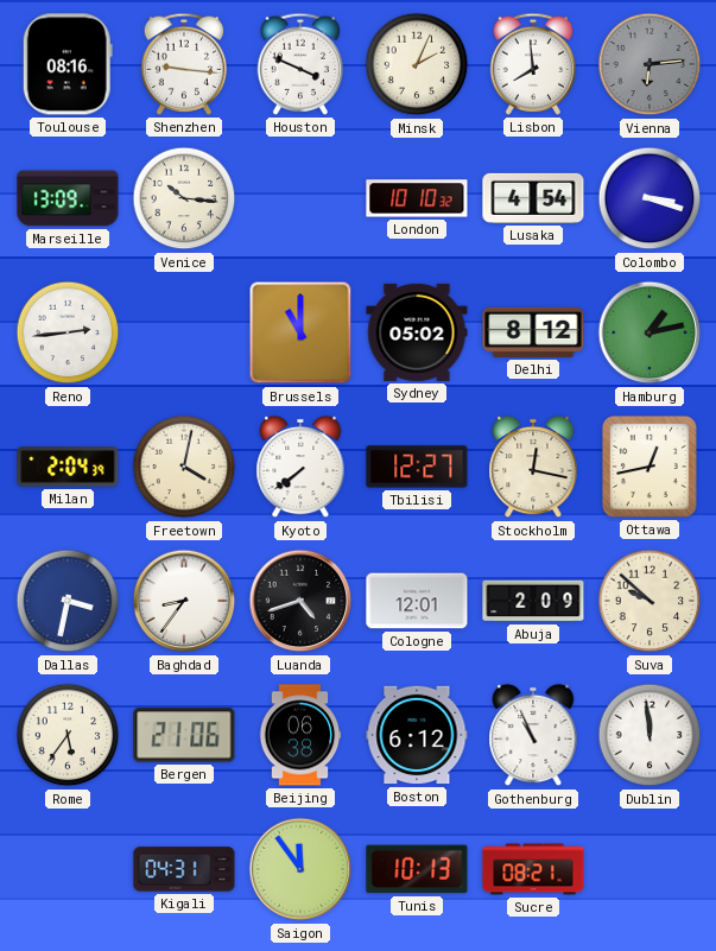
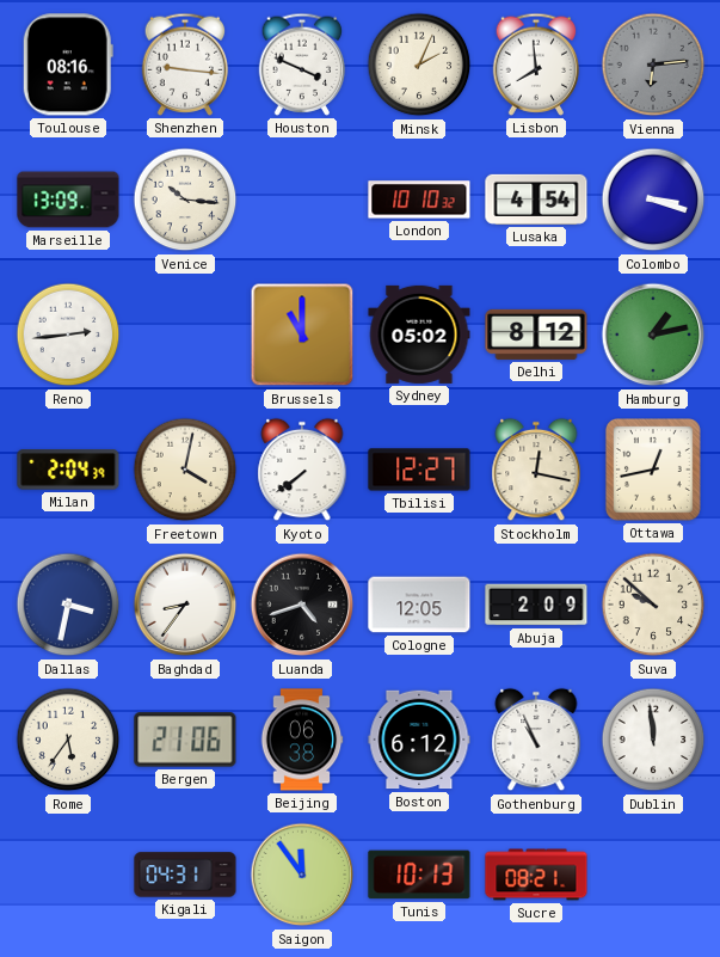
Cologne: 12:01 -> 12:05 (419, 605)
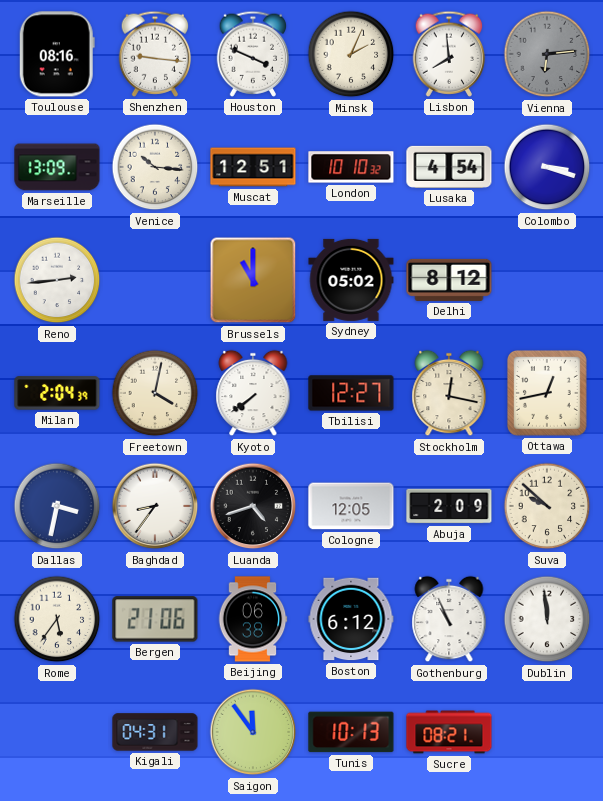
Muscat: none -> 12:51 (253, 167)
Hamburg: 1:13 -> none (653, 335)
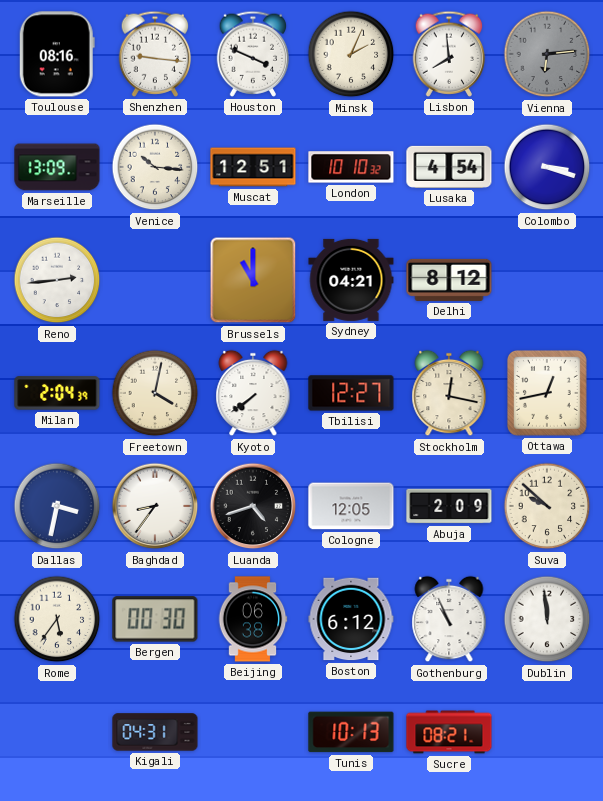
Sydney: 05:02 -> 04:21 (351, 280)
Bergen: 21:06 -> 00:30 (155, 619)
Saigon: 11:54 -> none (253, 732)
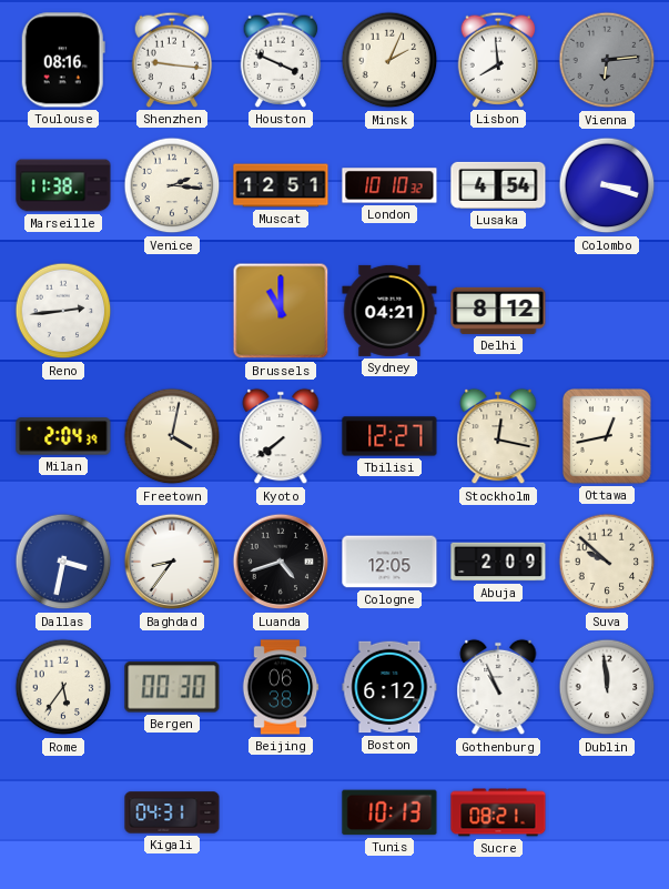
Marseille: 13:09 -> 11:38 (63, 185)
Venice: 10:16 -> 2:16 (172, 185)
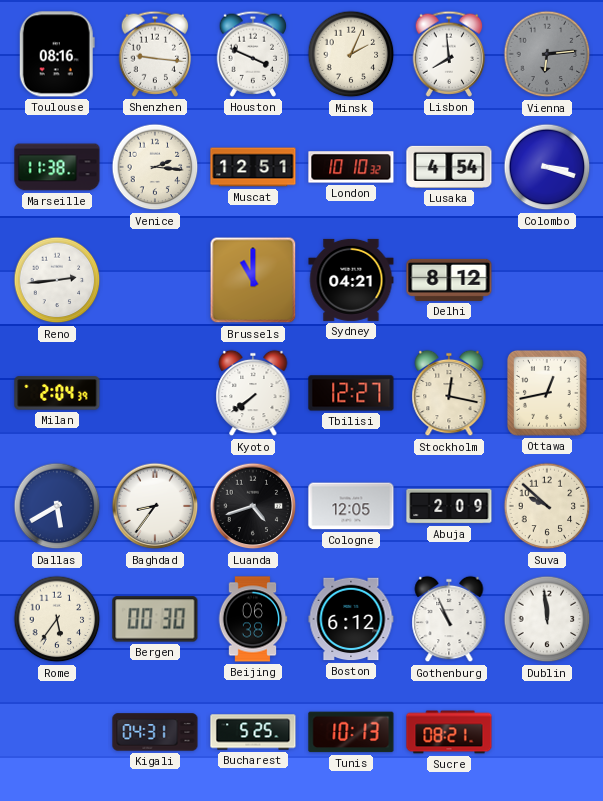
Freetown: 4:02 -> none (172, 436)
Dallas: 3:32 -> 5:40 (57, 506)
Bucharest: none -> 5:25 (253, 732)
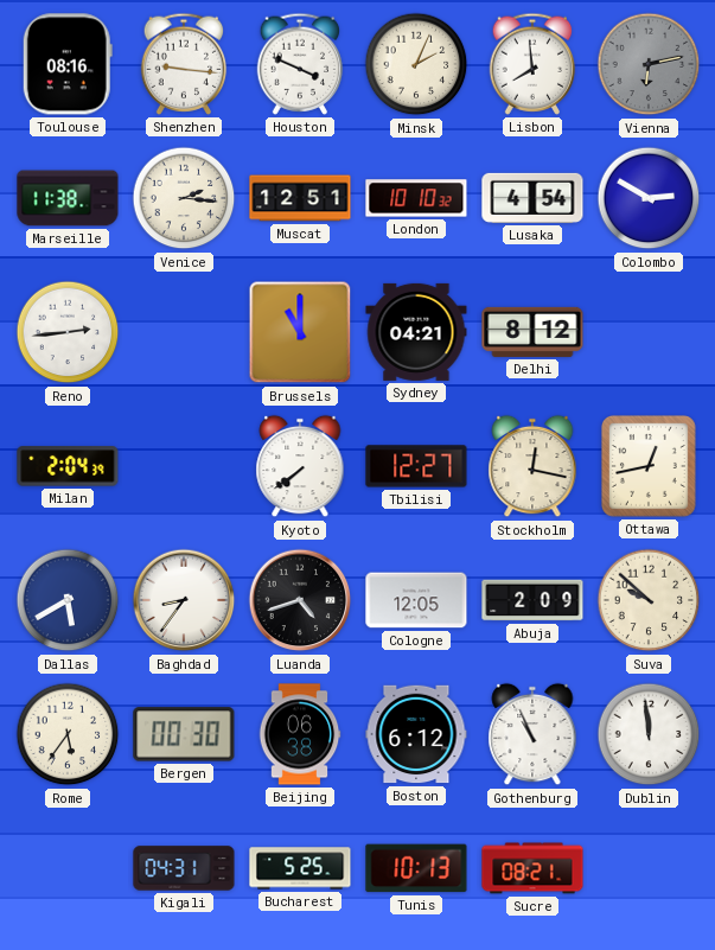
Vienna: 6:14 -> 6:13 (649, 64)
Colombo: 3:18 -> 2:50 (649, 198)
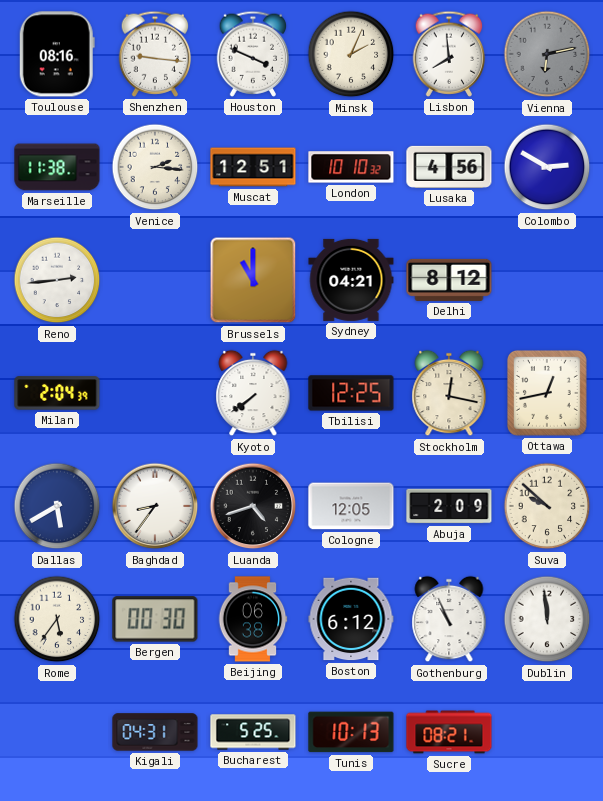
Lusaka: 4:54 -> 4:56 (449, 167)
Tbilisi: 12:27 -> 12:25 (351, 393)
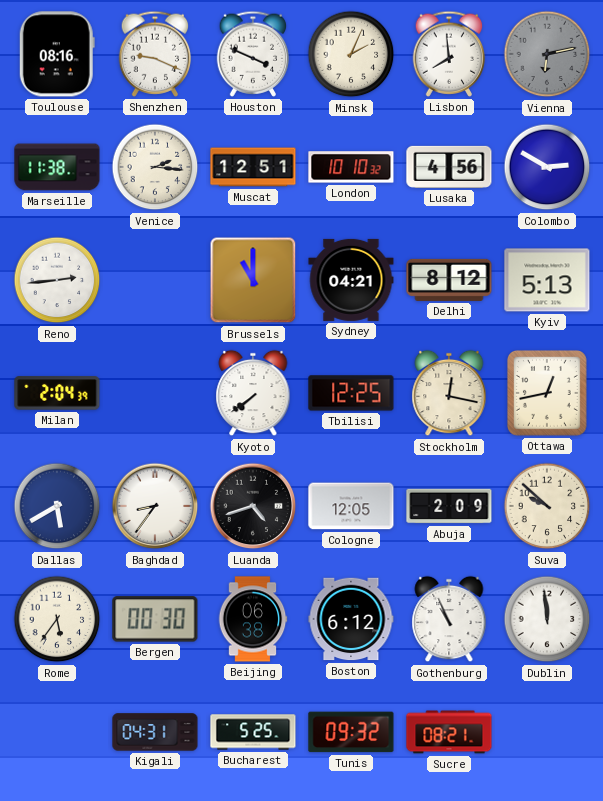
Shenzhen: 9:16 -> 9:19 (155, 54)
Kyiv: none -> 5:13 (547, 280)
Tunis: 10:13 -> 09:32 (351, 732)
